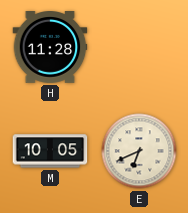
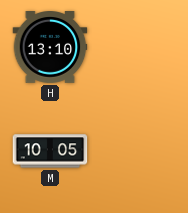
H: 11:28 -> 13:10 (50, 48)
E: 6:41 -> none (139, 151)
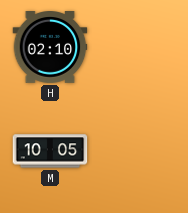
H: 13:10 -> 02:10 (50, 48)
